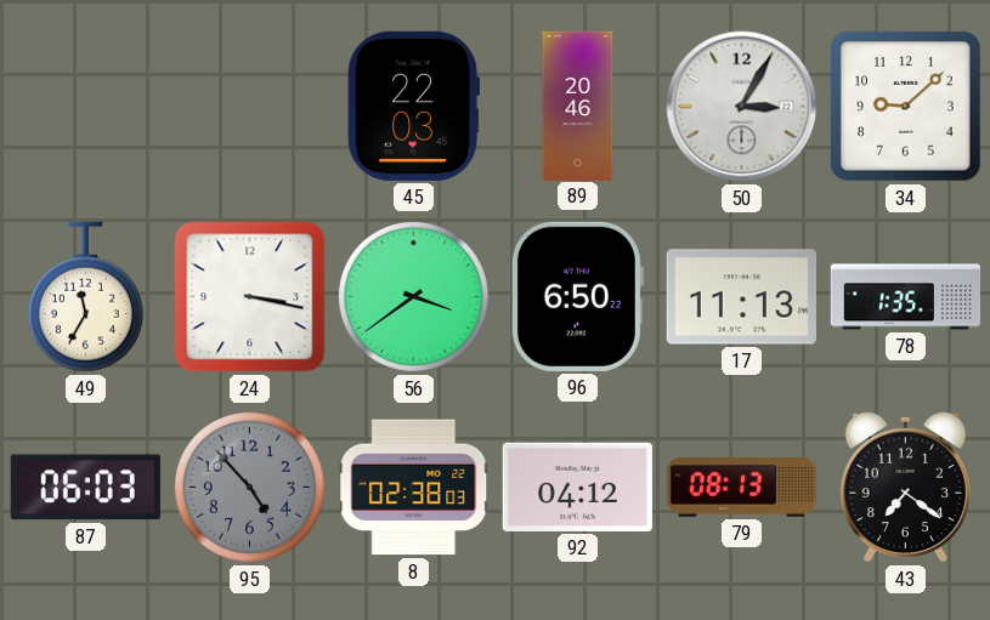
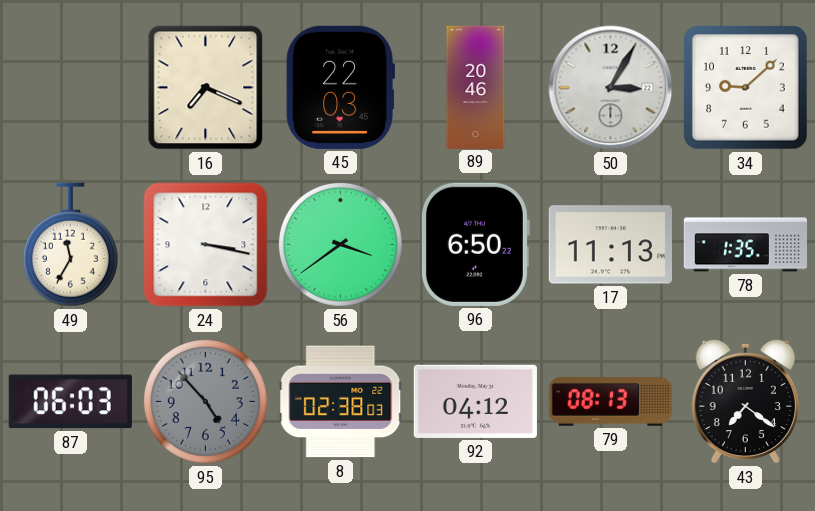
16: none -> 7:19 (206, 88)
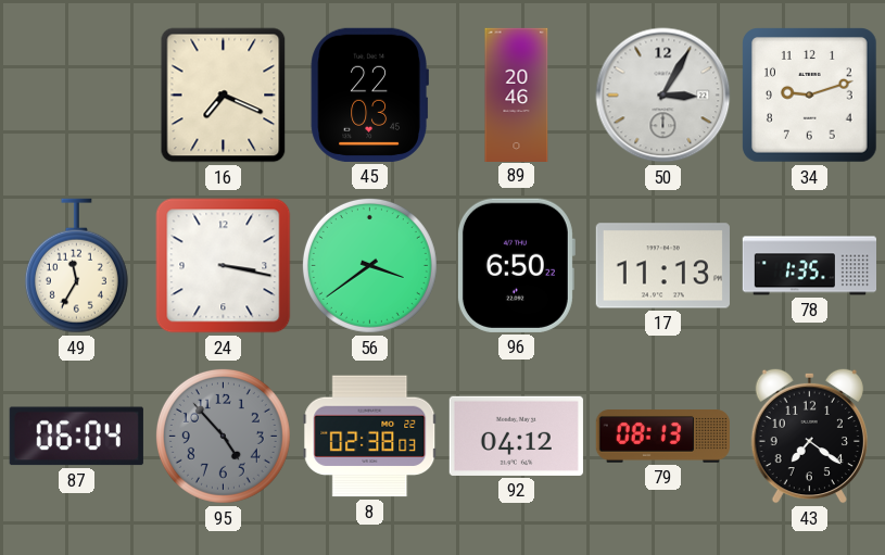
34: 9:08 -> 9:12 (810, 96)
87: 06:03 -> 06:04 (76, 437)
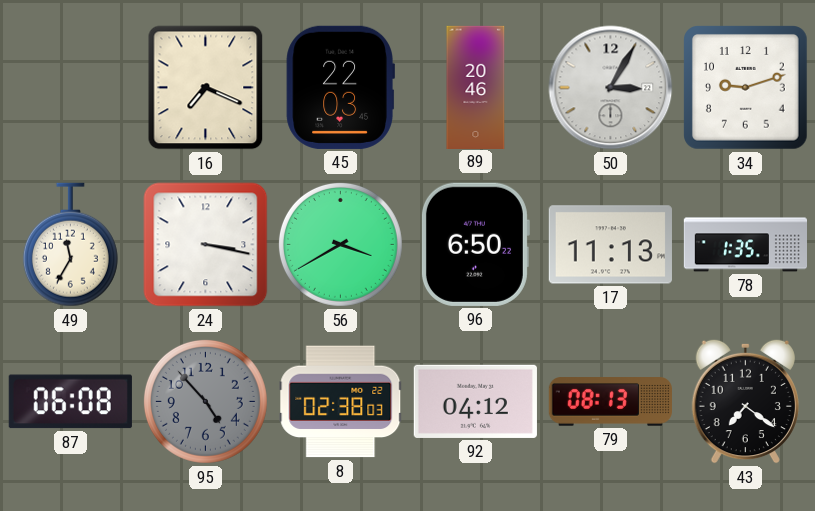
56: 3:39 -> 3:40 (340, 244)
87: 06:04 -> 06:08 (70, 402)
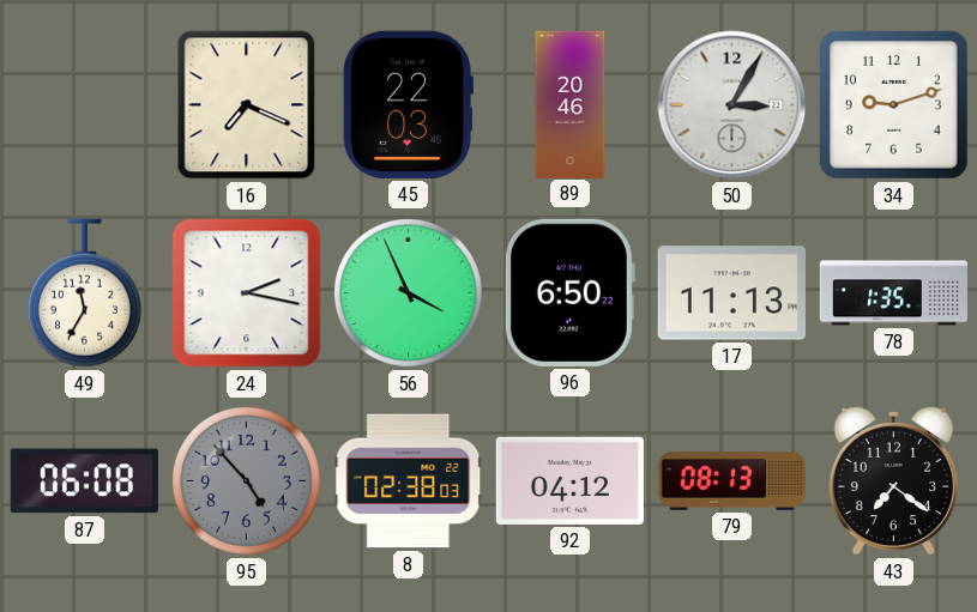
24: 3:17 -> 2:17 (247, 293)
56: 3:40 -> 3:56 (408, 292)
